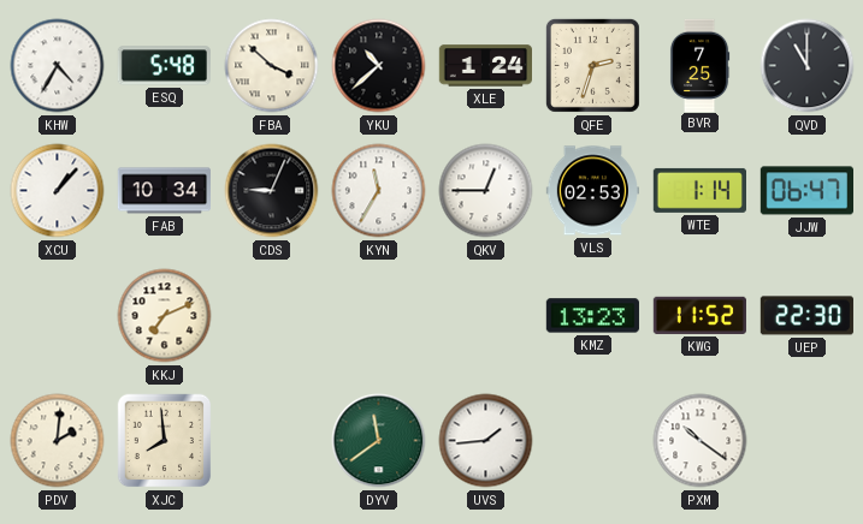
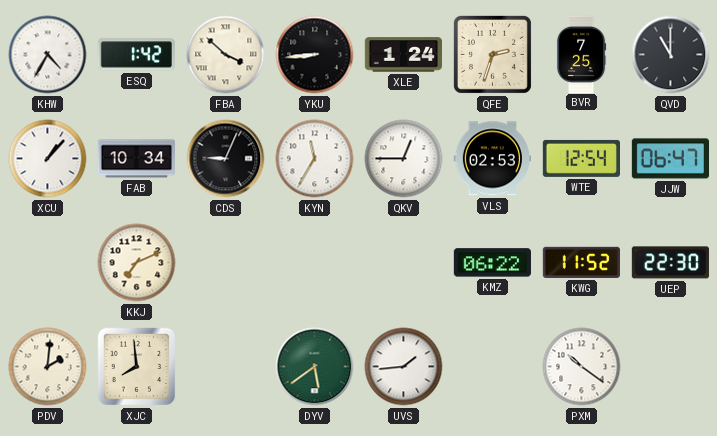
ESQ: 5:48 -> 1:42 (136, 55)
YKU: 10:38 -> 8:44 (315, 55)
WTE: 1:14 -> 12:54 (581, 158)
KMZ: 13:23 -> 06:22 (492, 263)
DYV: 11:39 -> 5:39 (315, 367)
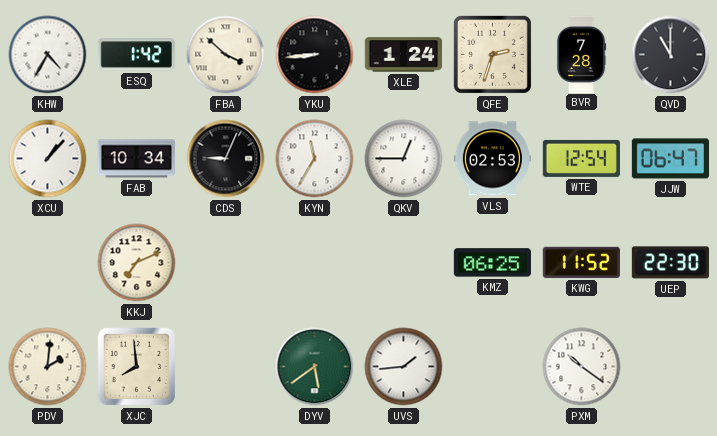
BVR: 7:25 -> 7:28 (581, 54)
KMZ: 06:22 -> 06:25 (492, 263)
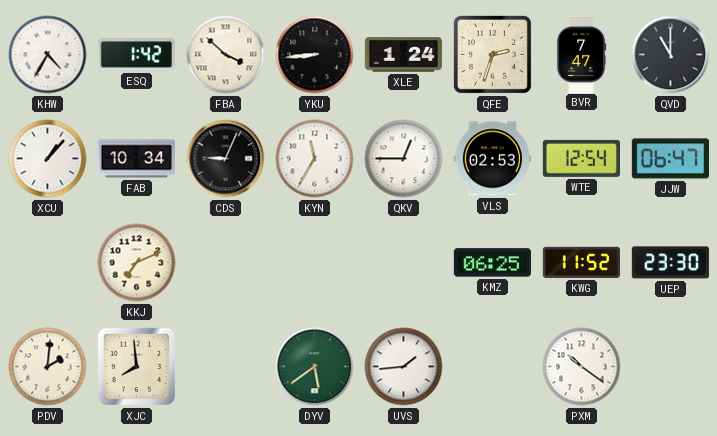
BVR: 7:28 -> 7:47 (581, 54)
UEP: 22:30 -> 23:30 (670, 263)
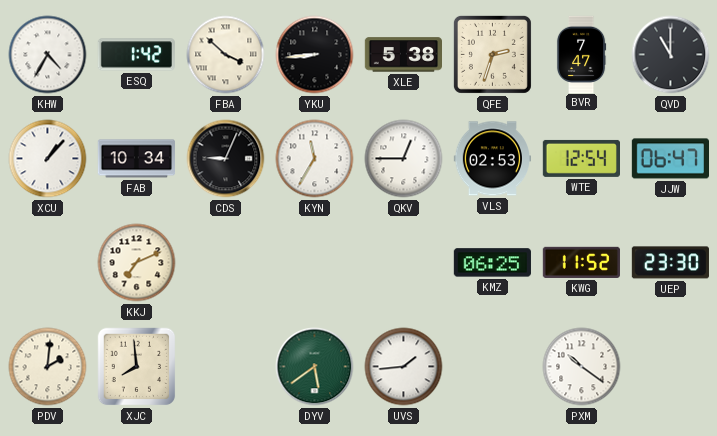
XLE: 1:24 -> 5:38 (403, 55)
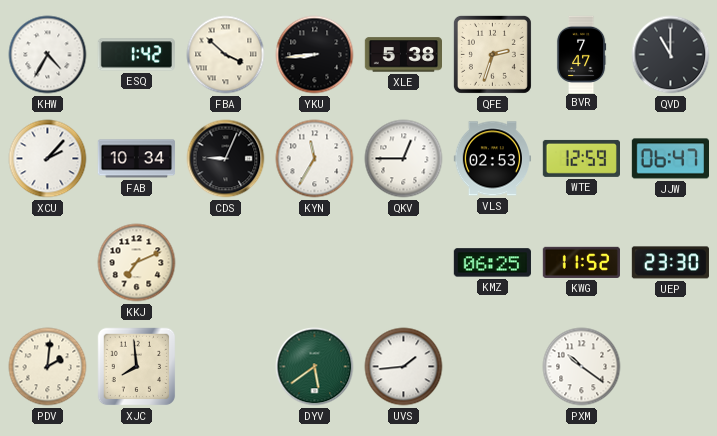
XCU: 1:07 -> 2:07 (48, 159)
WTE: 12:54 -> 12:59 (581, 158)
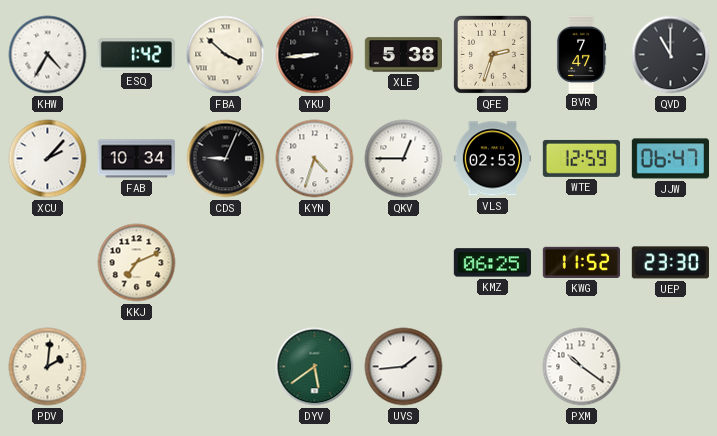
KYN: 11:35 -> 4:33 (315, 159)
XJC: 7:59 -> none (137, 367)
